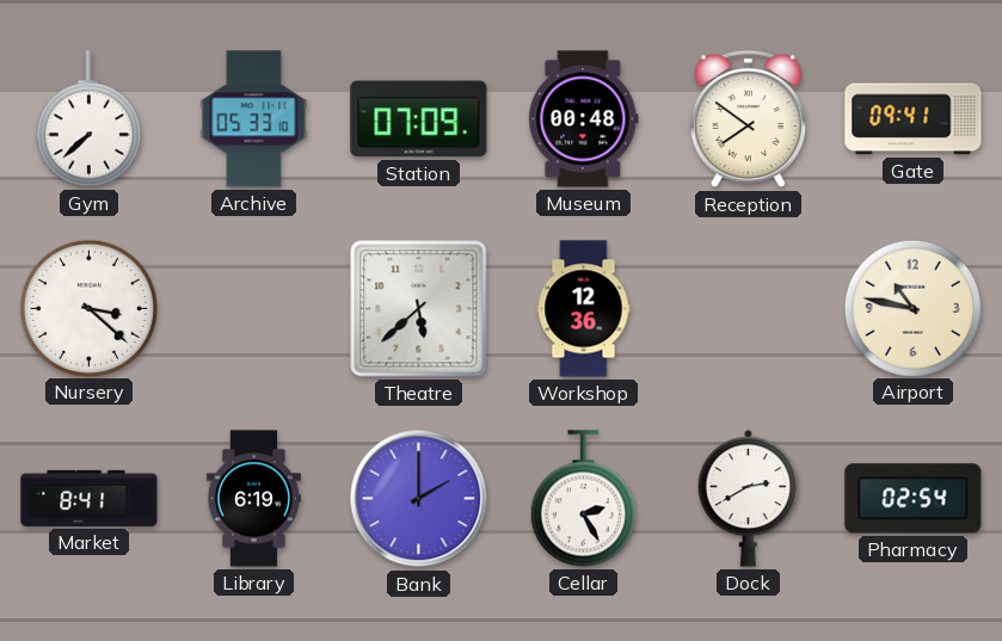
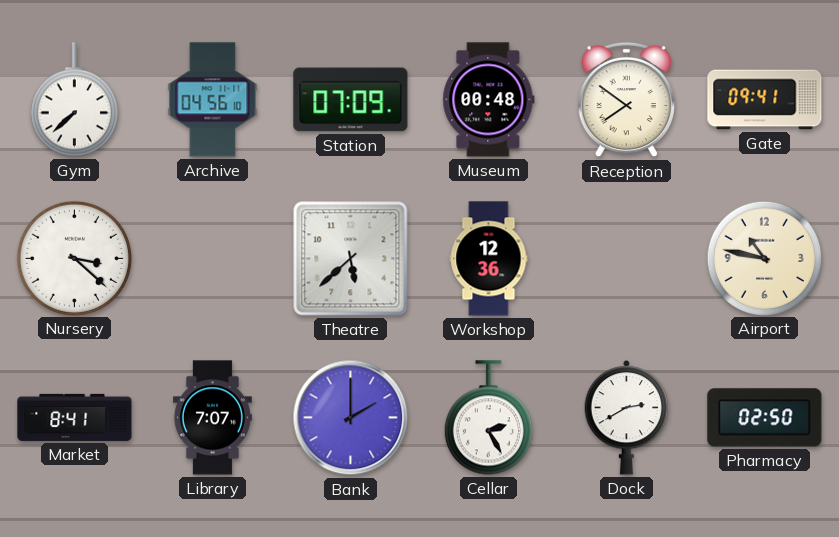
Archive: 05:33 -> 04:56 (213, 100)
Library: 6:19 -> 7:07 (212, 418)
Pharmacy: 02:54 -> 02:50 (765, 418)
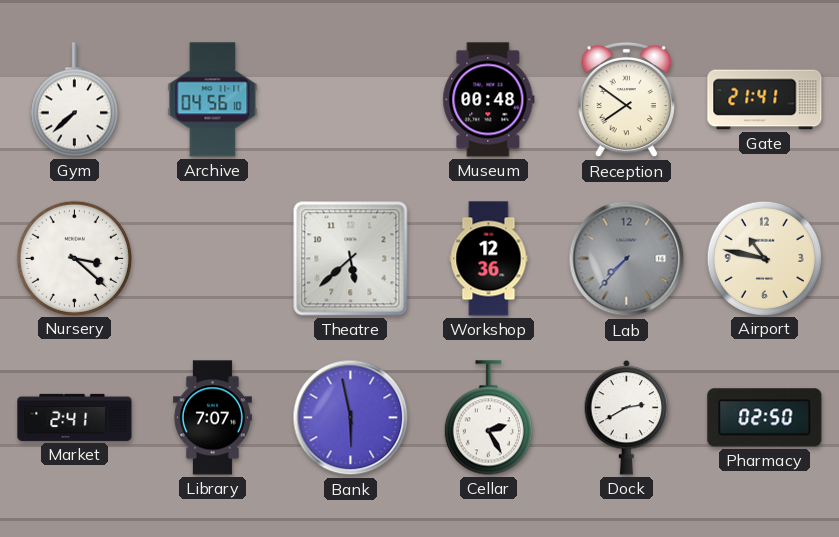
Station: 07:09 -> none (351, 100)
Gate: 09:41 -> 21:41 (765, 100)
Lab: none -> 7:37 (627, 259)
Market: 8:41 -> 2:41 (75, 417)
Bank: 2:00 -> 5:58 (351, 418)
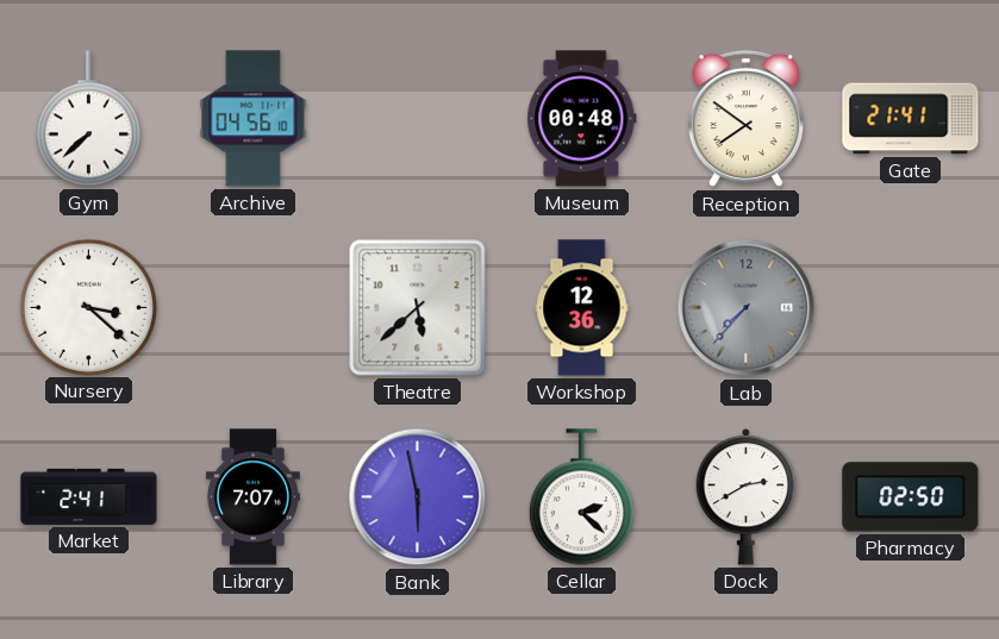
Airport: 10:47 -> none (764, 258)
Cellar: 2:25 -> 2:22 (581, 497)
